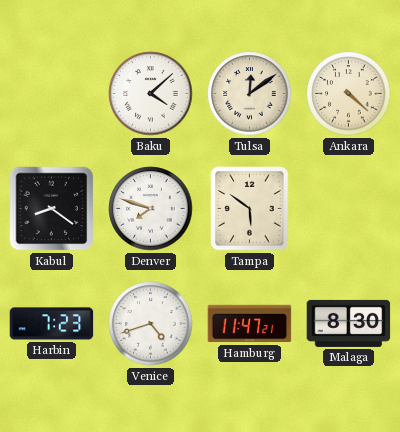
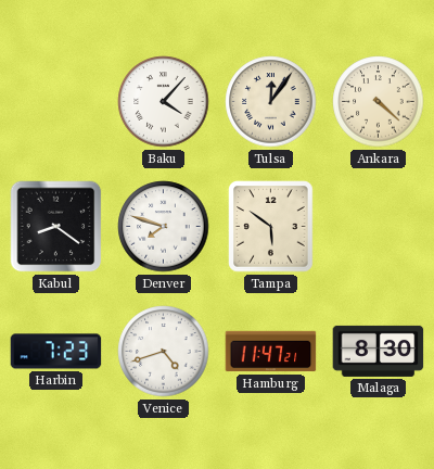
Baku: 4:08 -> 4:07 (164, 102)
Tulsa: 12:09 -> 12:06 (271, 102)
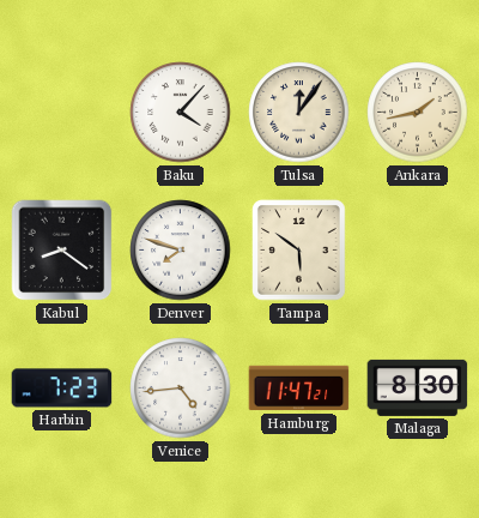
Ankara: 4:22 -> 1:43 (418, 113)
Venice: 4:42 -> 4:44 (181, 389)
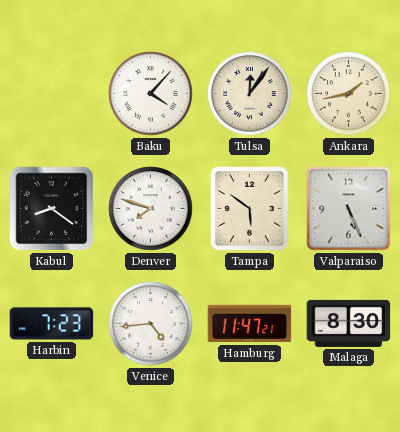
Valparaiso: none -> 5:26 (349, 209)
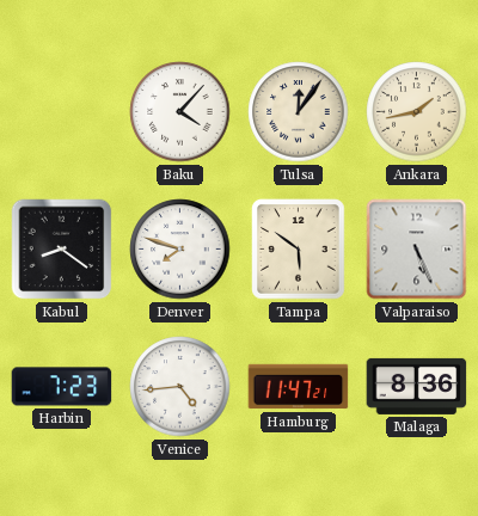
Malaga: 8:30 -> 8:36 (417, 386)
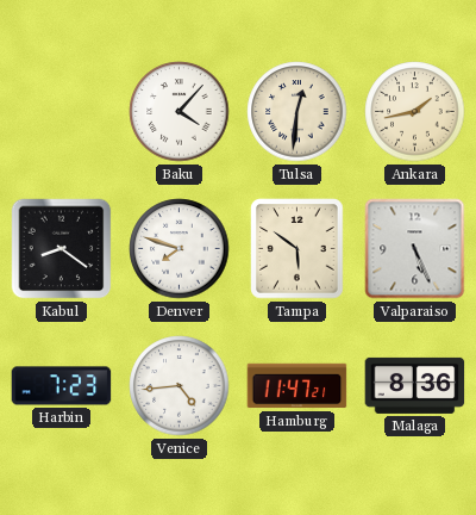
Tulsa: 12:06 -> 12:31 (297, 112)
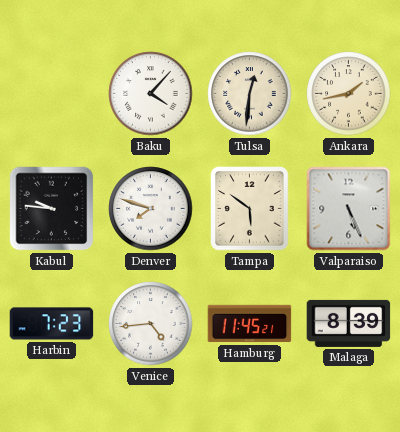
Kabul: 8:21 -> 9:46 (52, 209)
Hamburg: 11:47 -> 11:45 (250, 324)
Malaga: 8:36 -> 8:39 (349, 323)
